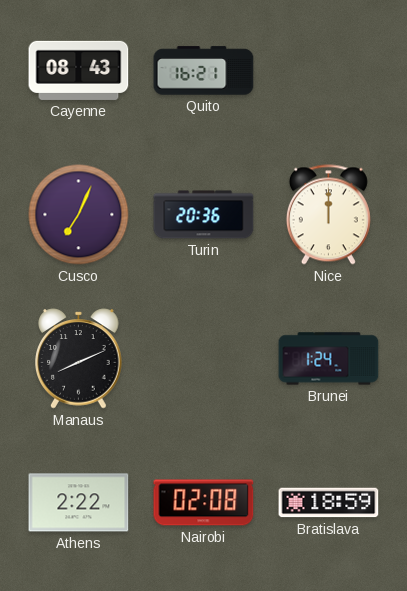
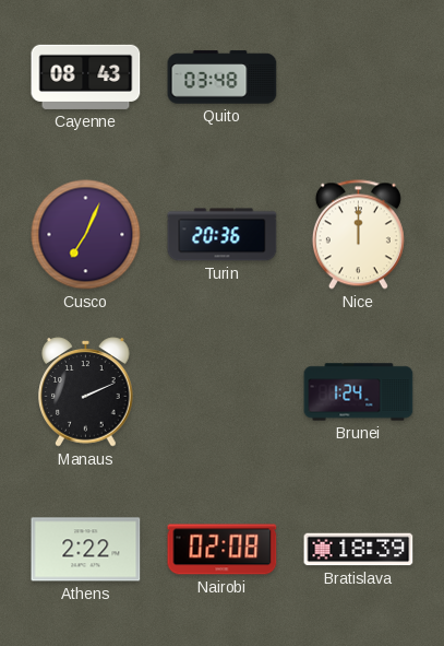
Quito: 16:21 -> 03:48 (223, 78)
Manaus: 8:11 -> 2:11 (86, 392)
Bratislava: 18:59 -> 18:39 (359, 550)
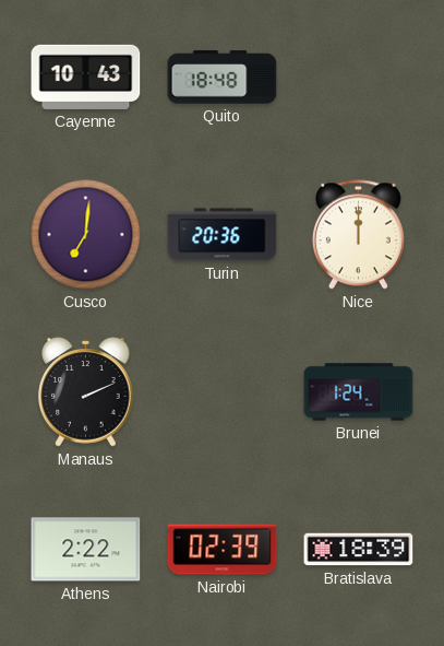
Cayenne: 08:43 -> 10:43 (86, 77)
Quito: 03:48 -> 18:48 (223, 78)
Cusco: 7:04 -> 7:01 (86, 235)
Nairobi: 02:08 -> 02:39 (223, 550)
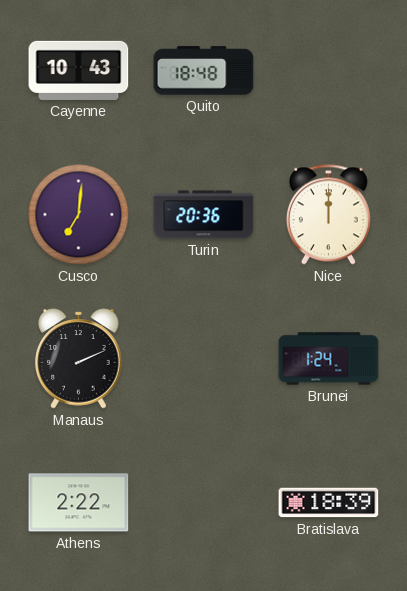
Nairobi: 02:39 -> none (223, 550)
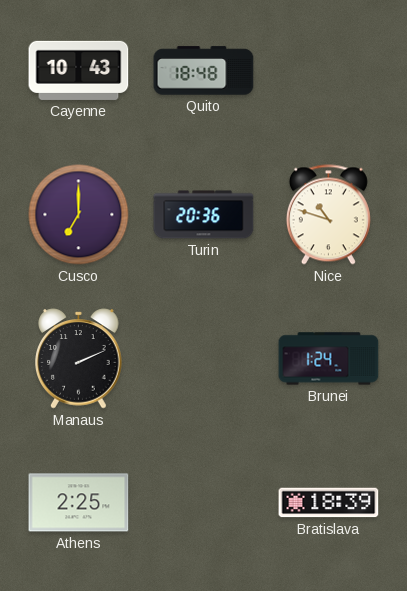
Cusco: 7:01 -> 7:00 (79, 215)
Nice: 12:00 -> 10:48 (328, 215)
Athens: 2:22 -> 2:25 (79, 503)
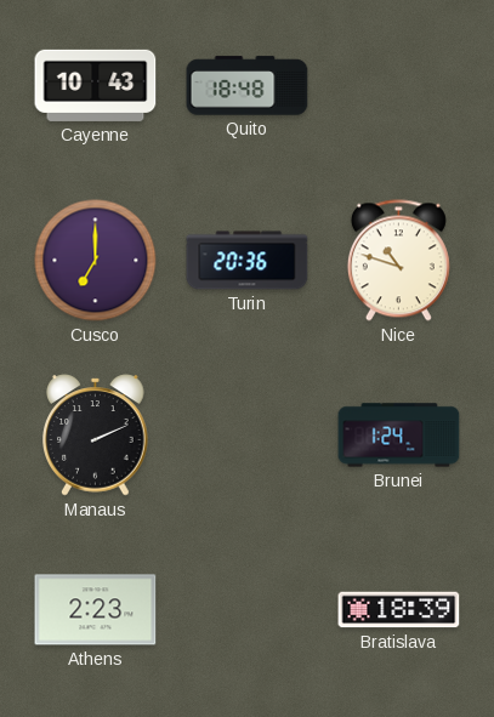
Athens: 2:25 -> 2:23 (96, 610)
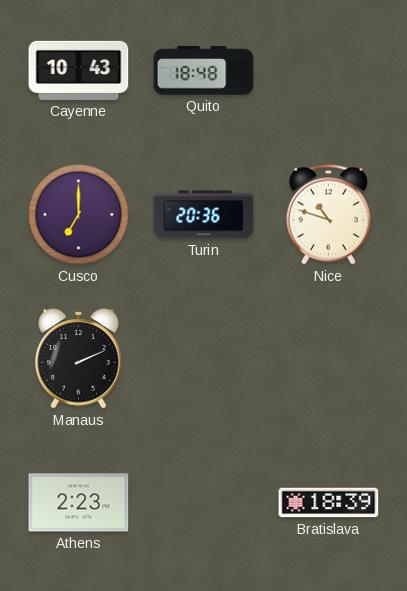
Brunei: 1:24 -> none (399, 436)
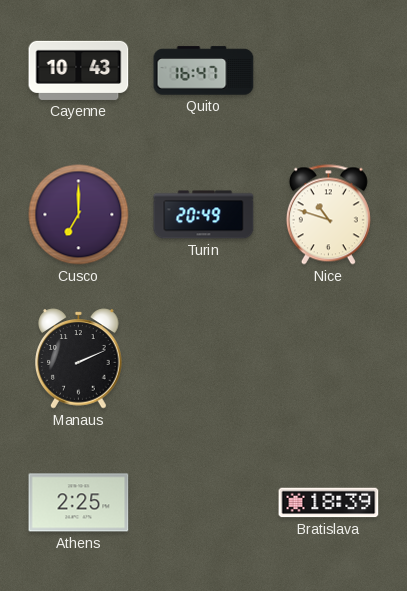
Quito: 18:48 -> 16:47 (204, 71)
Turin: 20:36 -> 20:49 (204, 215)
Athens: 2:23 -> 2:25 (79, 503)
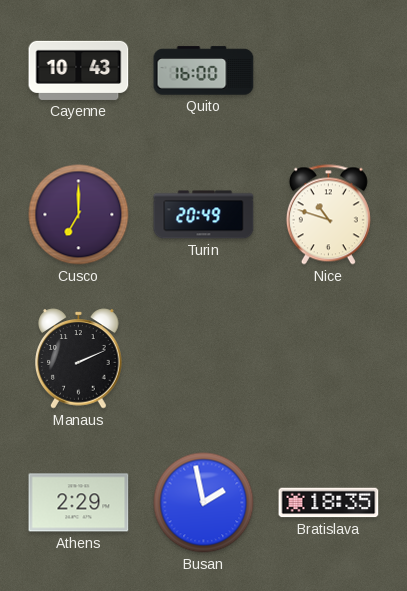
Quito: 16:47 -> 16:00 (204, 71)
Athens: 2:25 -> 2:29 (79, 503)
Busan: none -> 1:58 (204, 503)
Bratislava: 18:39 -> 18:35 (329, 503)
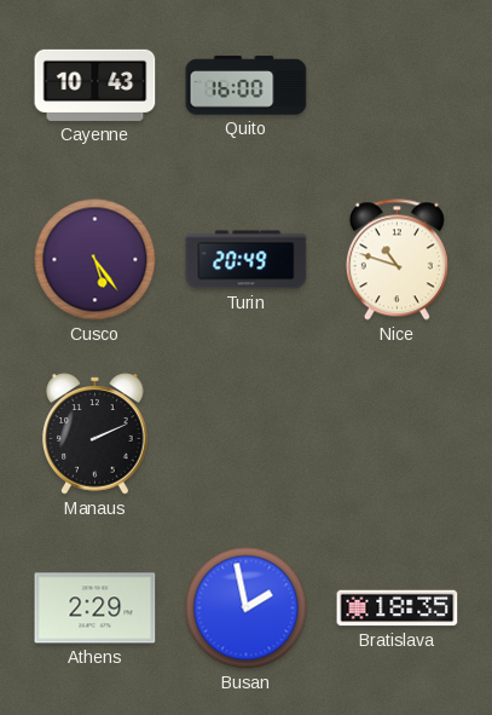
Cusco: 7:00 -> 5:24 (95, 260)
